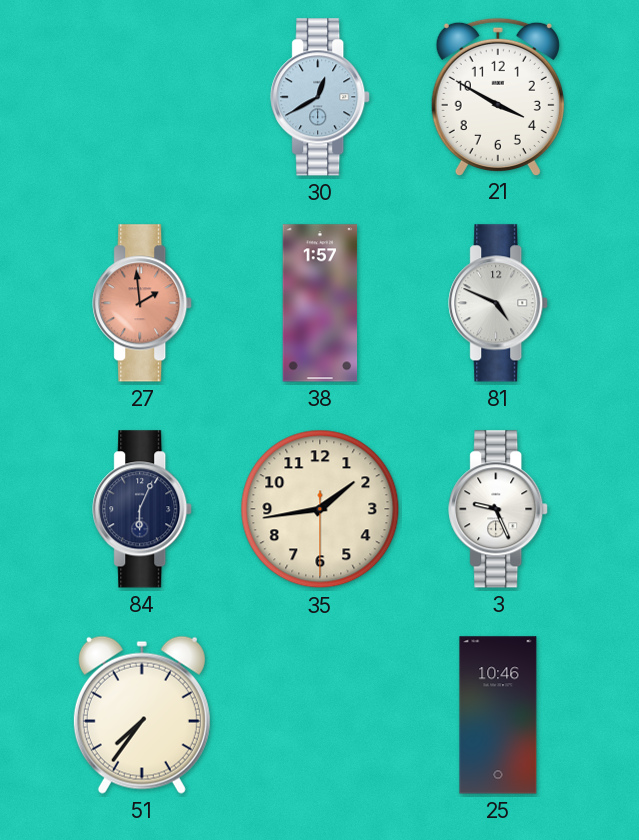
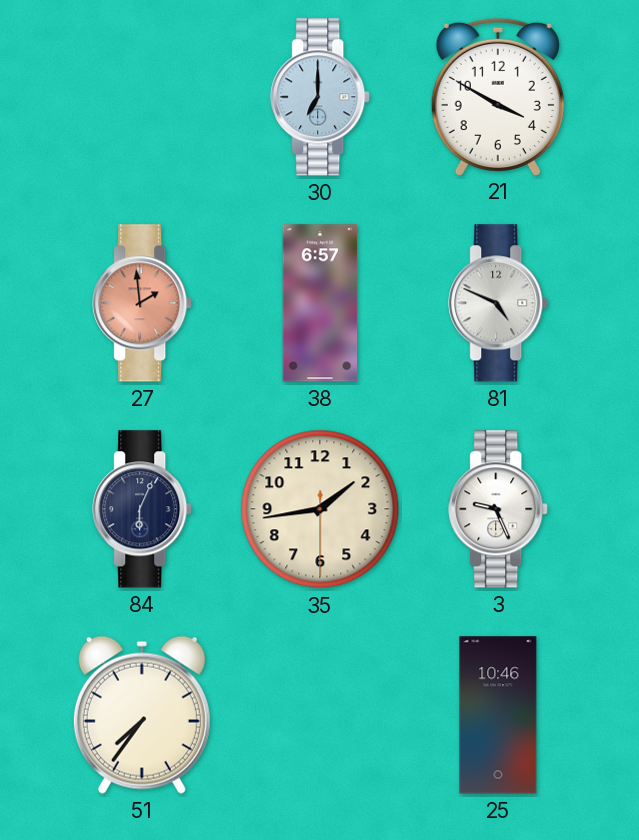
30: 12:40 -> 7:00 (321, 97)
38: 1:57 -> 6:57 (320, 303)
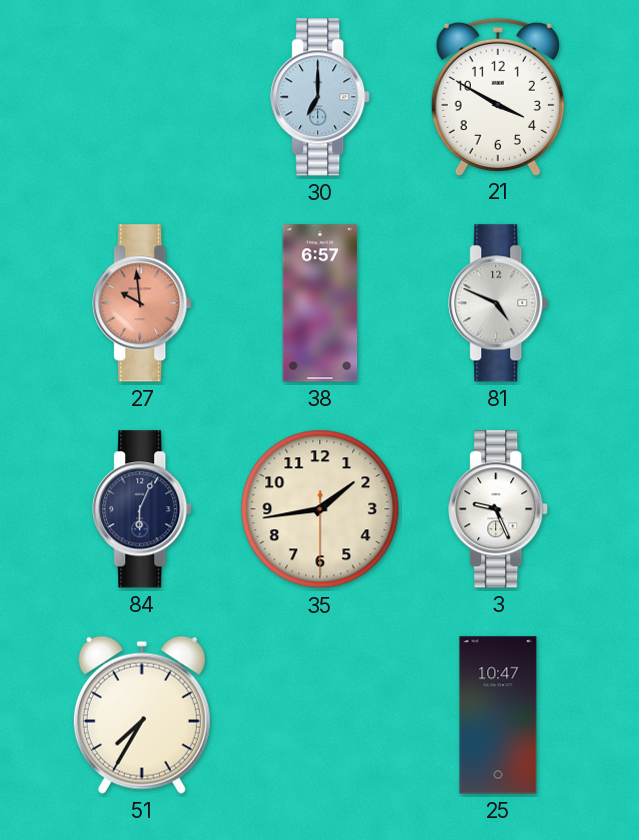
27: 1:59 -> 9:59 (143, 303)
51: 7:36 -> 7:35 (142, 715)
25: 10:46 -> 10:47 (498, 715)
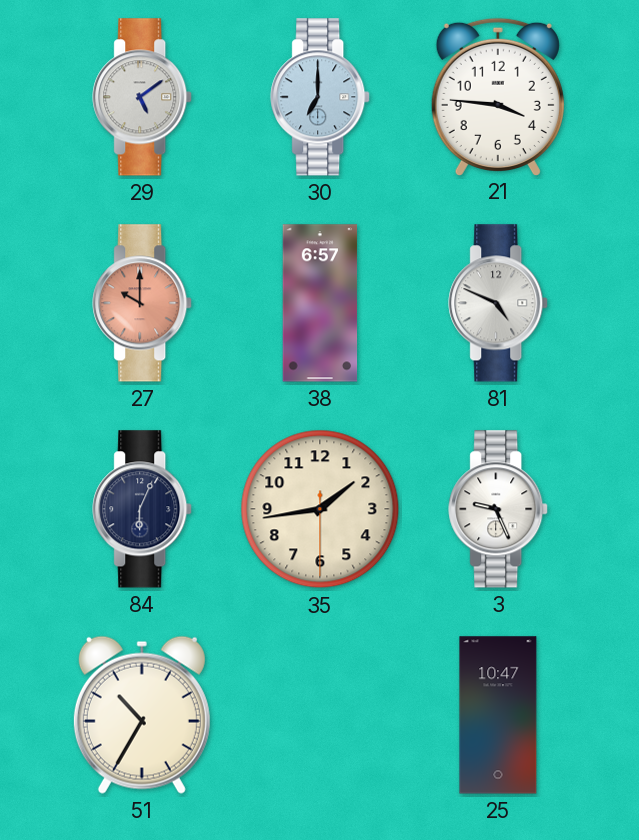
29: none -> 5:09 (143, 97)
21: 3:50 -> 3:46 (498, 96)
27: 9:59 -> 10:00 (143, 303)
51: 7:35 -> 10:35 (142, 715)
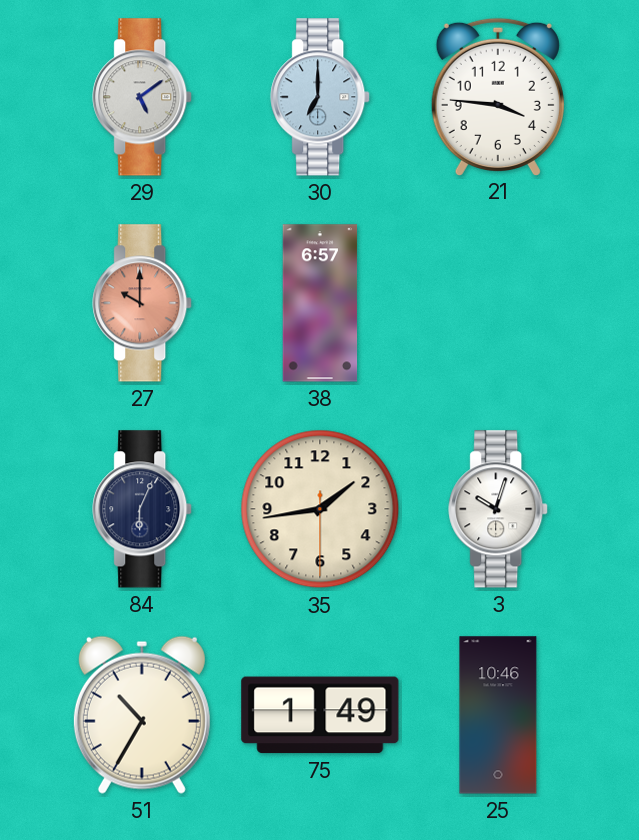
81: 4:49 -> none (499, 303)
3: 9:26 -> 10:03 (499, 509)
75: none -> 1:49 (320, 715)
25: 10:47 -> 10:46 (498, 715)
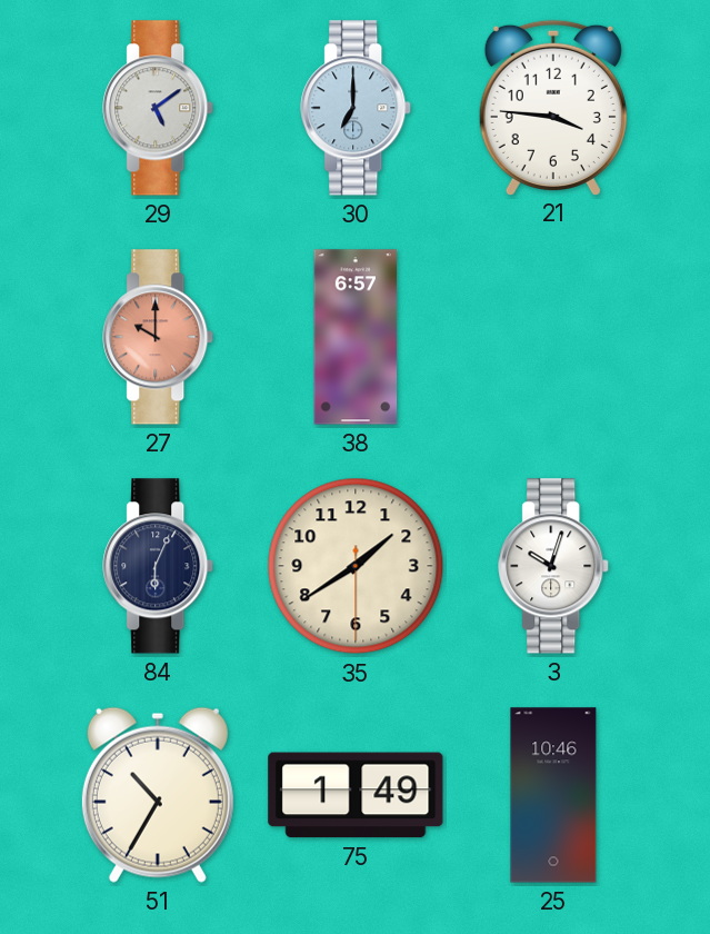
35: 1:43 -> 1:39 (356, 566)
